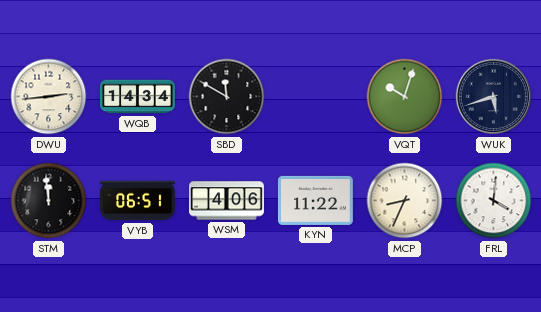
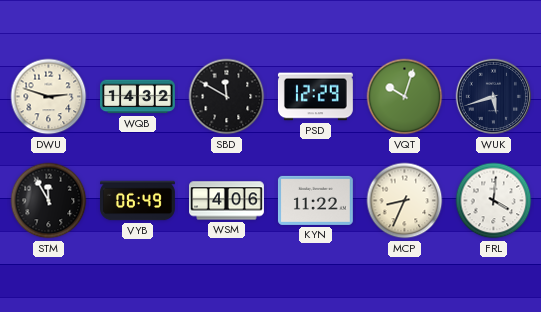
DWU: 2:44 -> 2:48 (49, 97)
WQB: 14:34 -> 14:32 (138, 97)
PSD: none -> 12:29 (315, 97)
STM: 11:59 -> 11:55 (49, 201)
VYB: 06:51 -> 06:49 (138, 201)
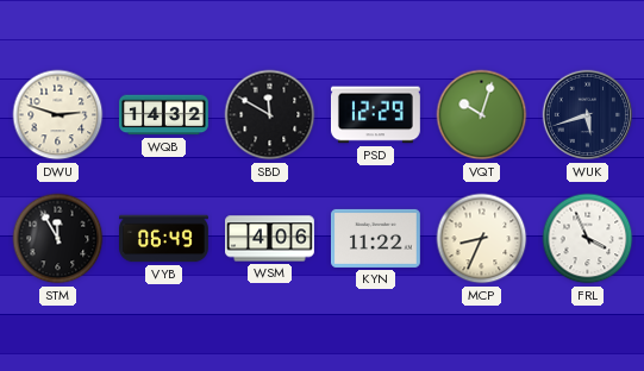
FRL: 4:01 -> 3:56 (588, 239)
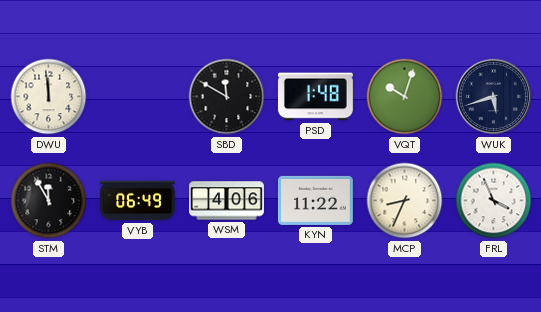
DWU: 2:48 -> 11:59 (49, 97)
WQB: 14:32 -> none (164, 115)
PSD: 12:29 -> 1:48 (315, 97)
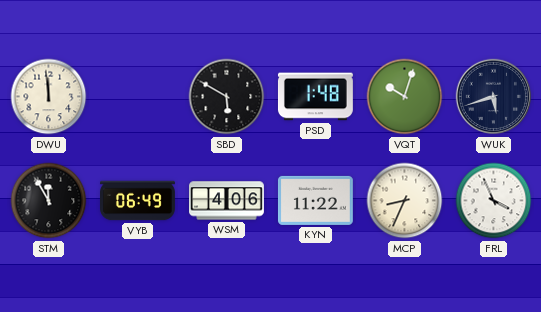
SBD: 11:50 -> 5:50 (227, 97)
